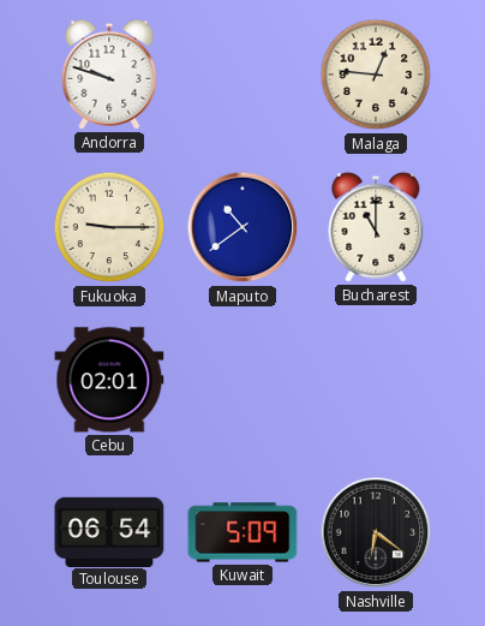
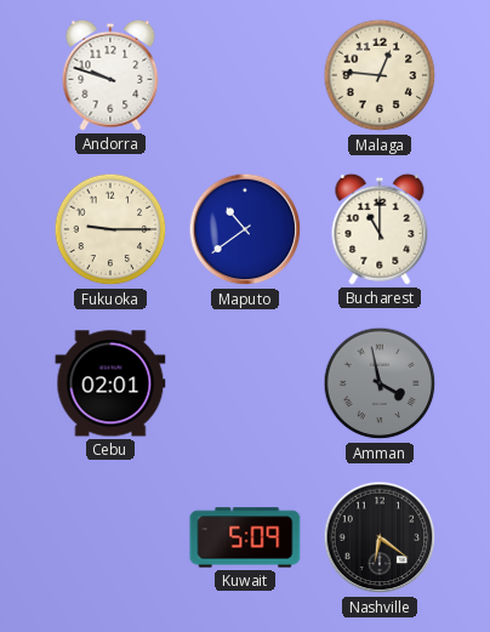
Amman: none -> 3:58 (380, 383)
Toulouse: 06:54 -> none (109, 531)
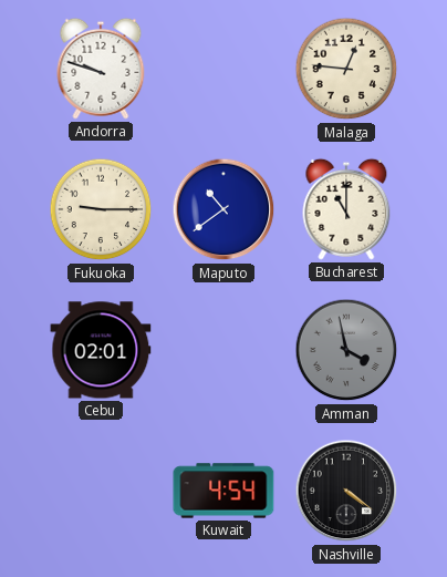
Kuwait: 5:09 -> 4:54 (224, 491)
Nashville: 6:21 -> 4:21 (346, 491)
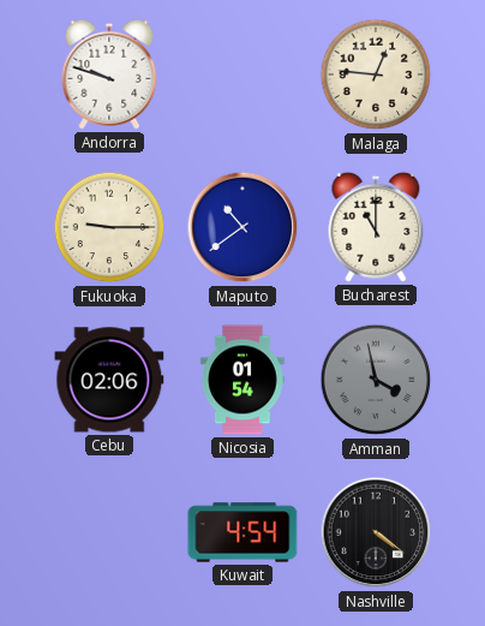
Cebu: 02:01 -> 02:06 (109, 380)
Nicosia: none -> 01:54 (242, 380)
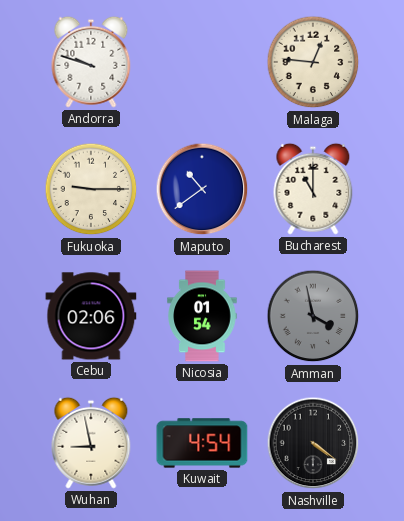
Wuhan: none -> 8:58 (91, 443)
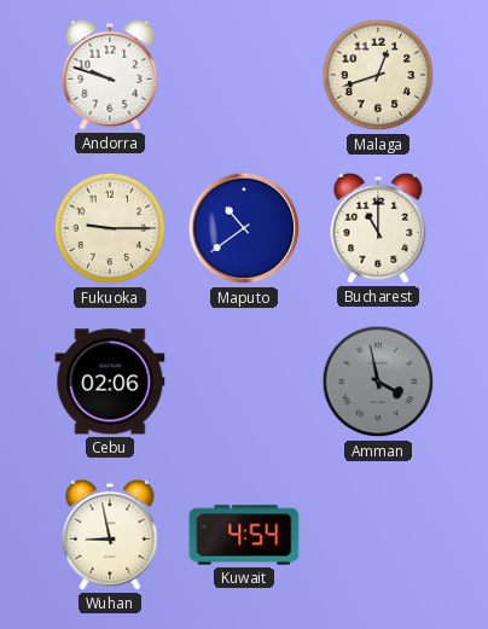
Malaga: 12:46 -> 12:42 (378, 75)
Nicosia: 01:54 -> none (202, 316)
Nashville: 4:21 -> none (313, 443)
